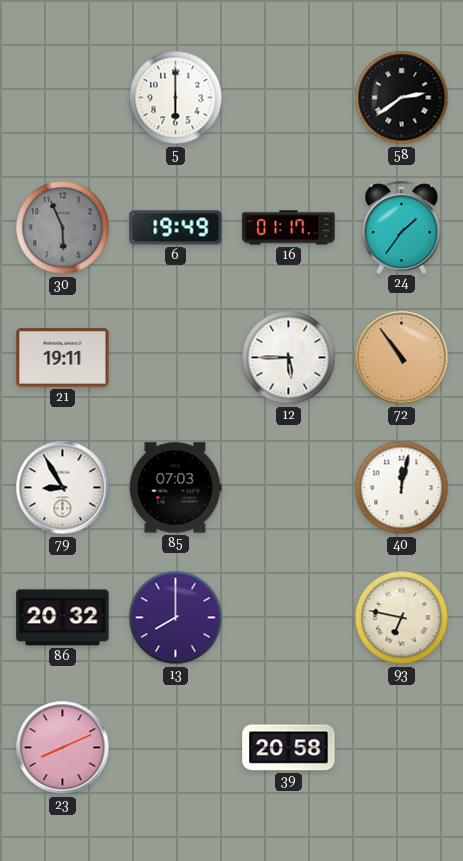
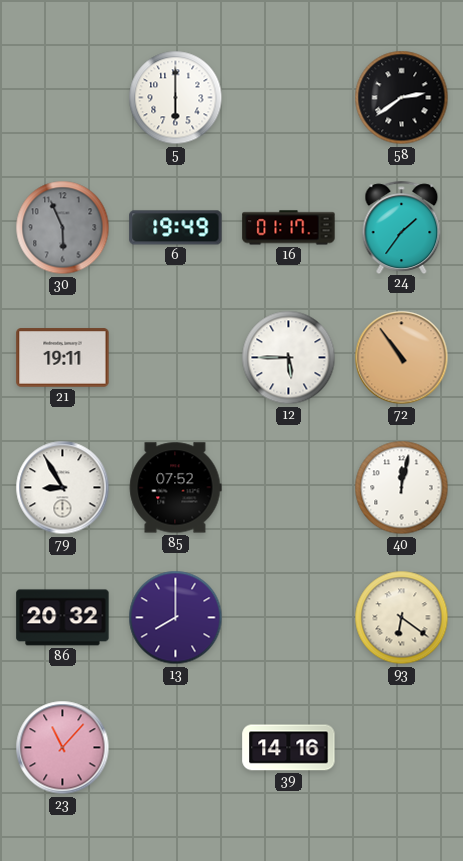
85: 07:03 -> 07:52 (175, 488)
93: 6:47 -> 6:21 (402, 618)
23: 8:11 -> 11:07 (63, 748)
39: 20:58 -> 14:16 (289, 748)
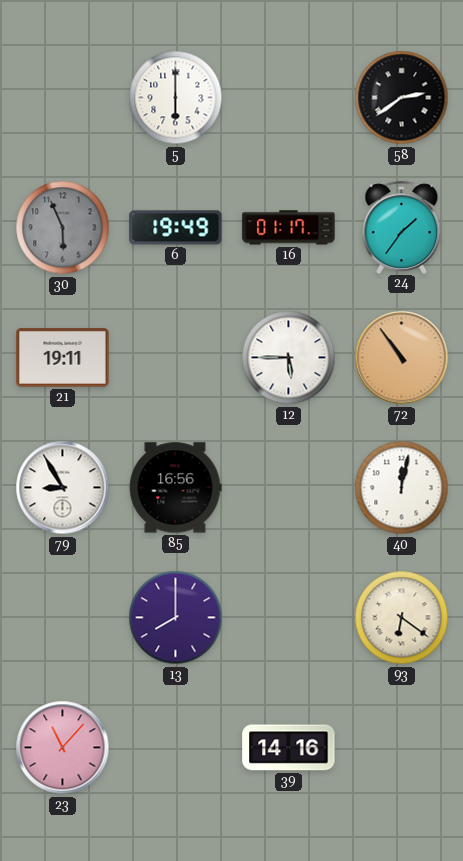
85: 07:52 -> 16:56 (175, 488)
86: 20:32 -> none (63, 618)
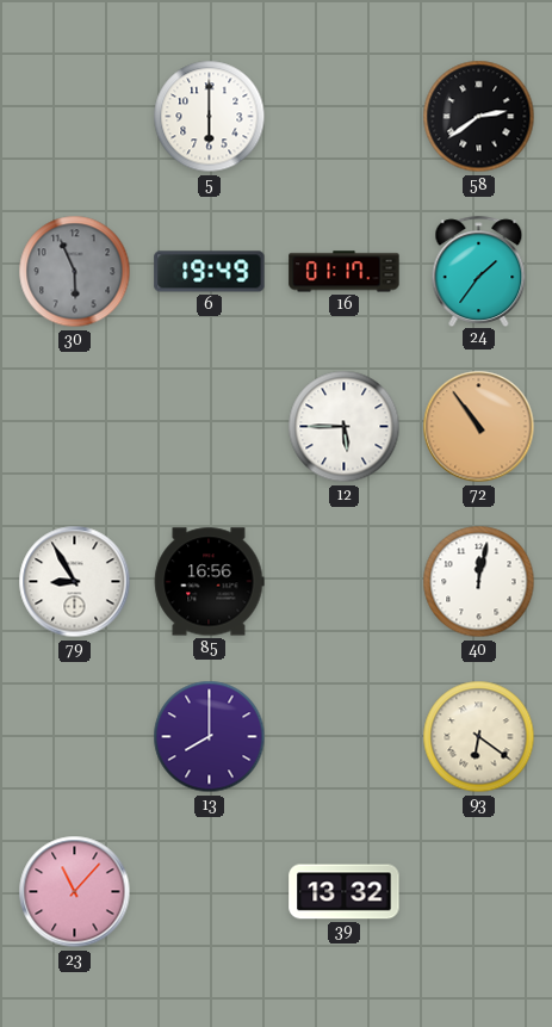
21: 19:11 -> none (63, 358)
39: 14:16 -> 13:32 (345, 892)
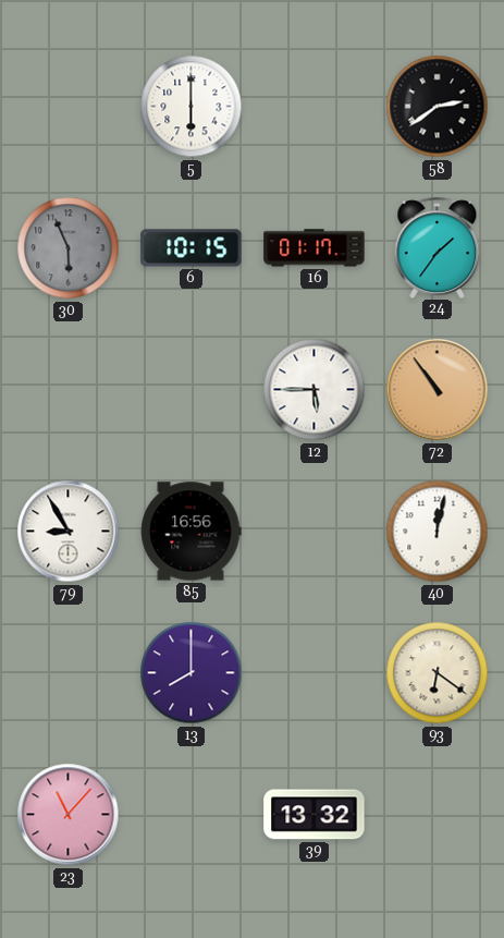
6: 19:49 -> 10:15 (192, 248)
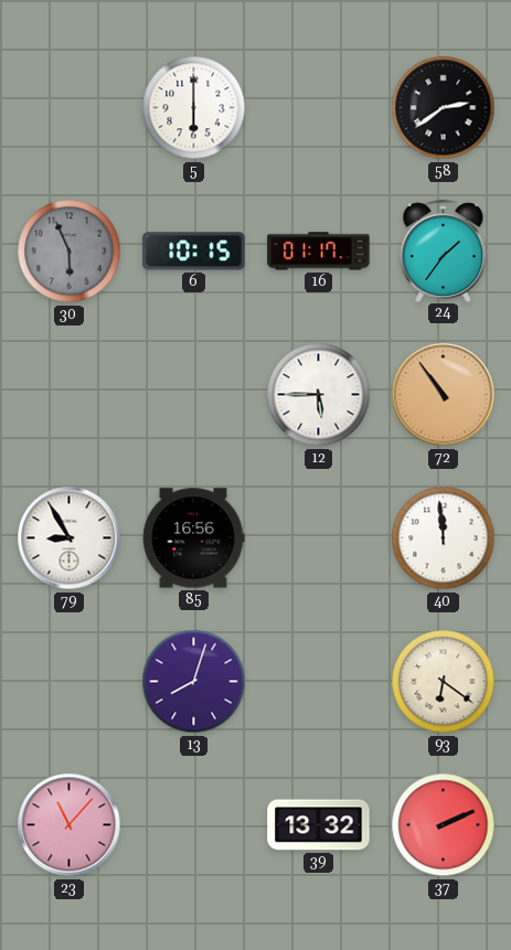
40: 12:02 -> 11:59 (444, 538)
13: 8:00 -> 8:03 (194, 682)
37: none -> 2:11 (444, 825)
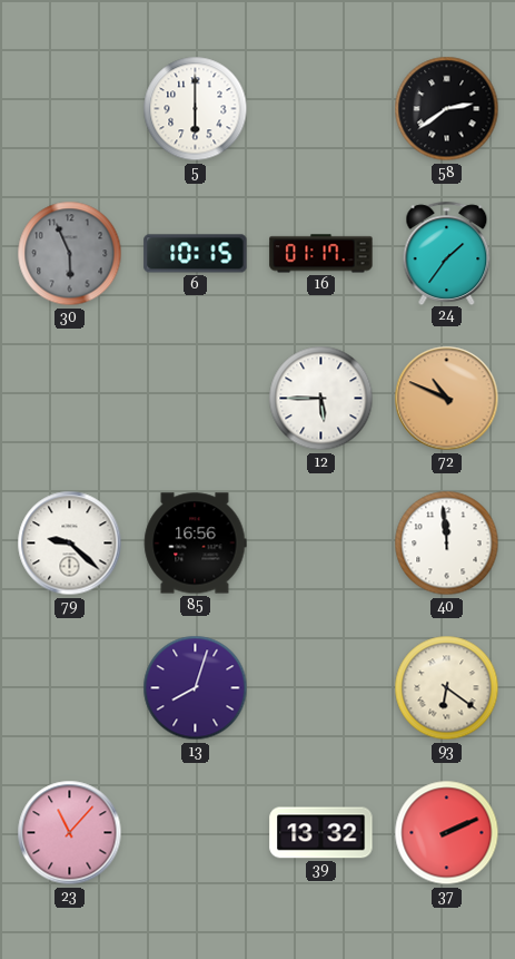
72: 10:54 -> 10:49 (447, 399)
79: 8:55 -> 9:22 (70, 544)
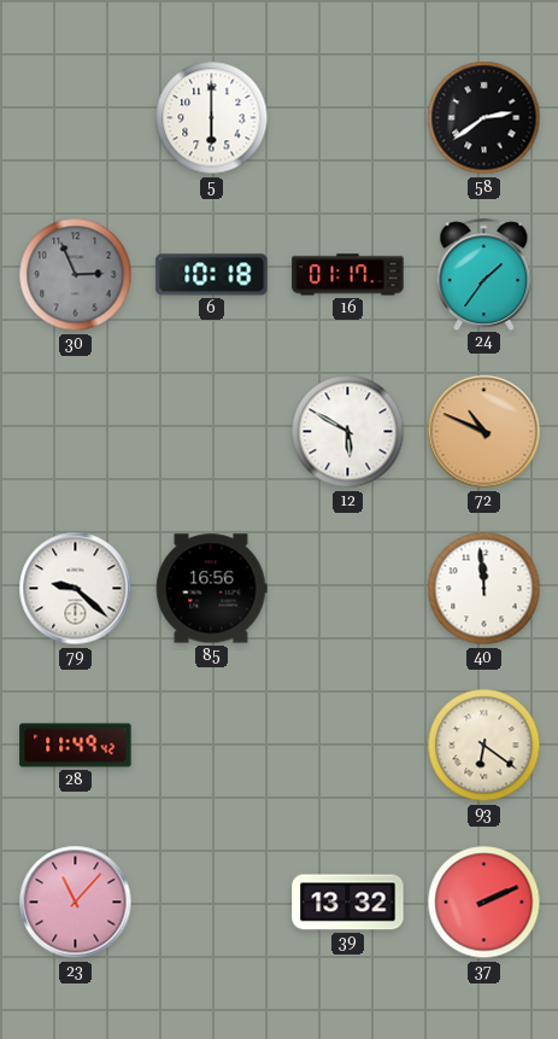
30: 5:56 -> 2:56 (76, 275)
6: 10:15 -> 10:18 (212, 275)
12: 5:45 -> 5:50 (348, 432)
28: none -> 11:49 (76, 746)
13: 8:03 -> none (196, 688)
